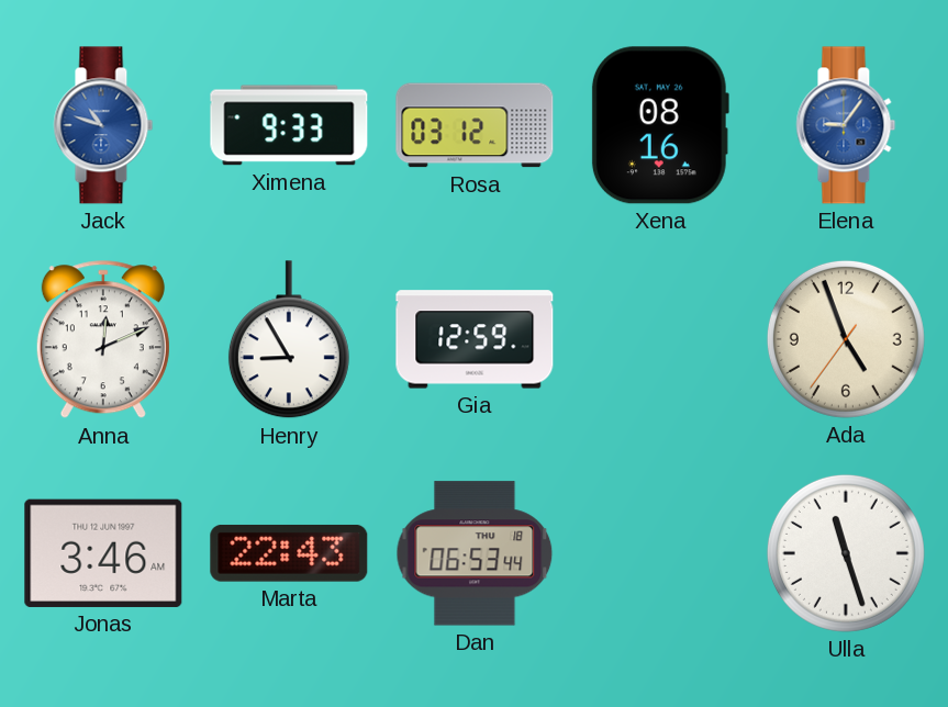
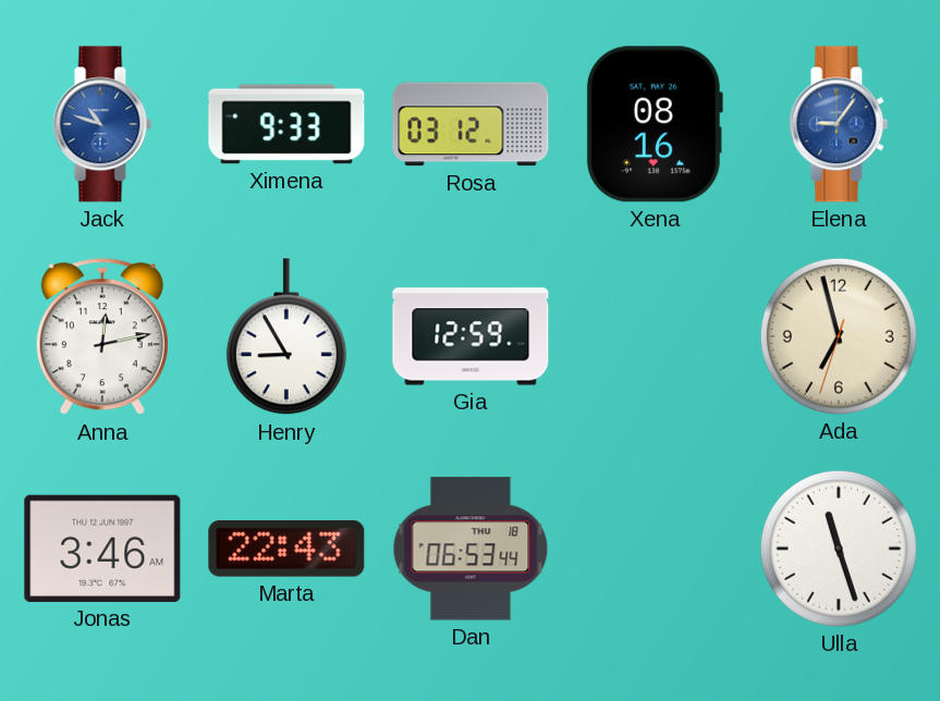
Anna: 12:11 -> 12:13 (102, 337)
Ada: 4:56 -> 6:57 (839, 336)
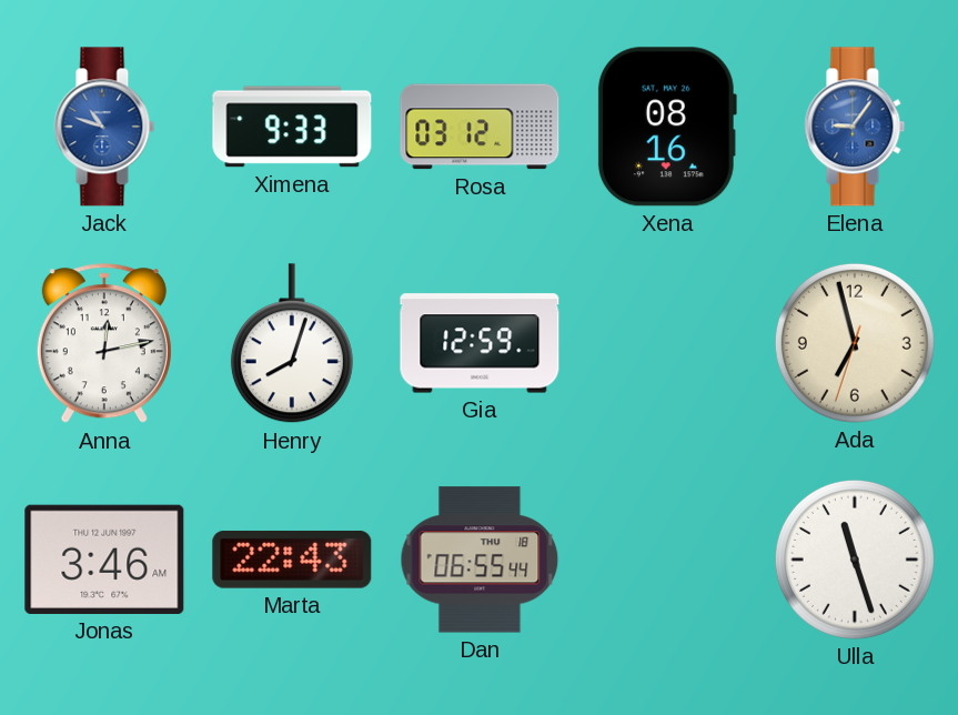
Henry: 8:55 -> 8:03 (292, 344)
Dan: 06:53 -> 06:55 (480, 560)
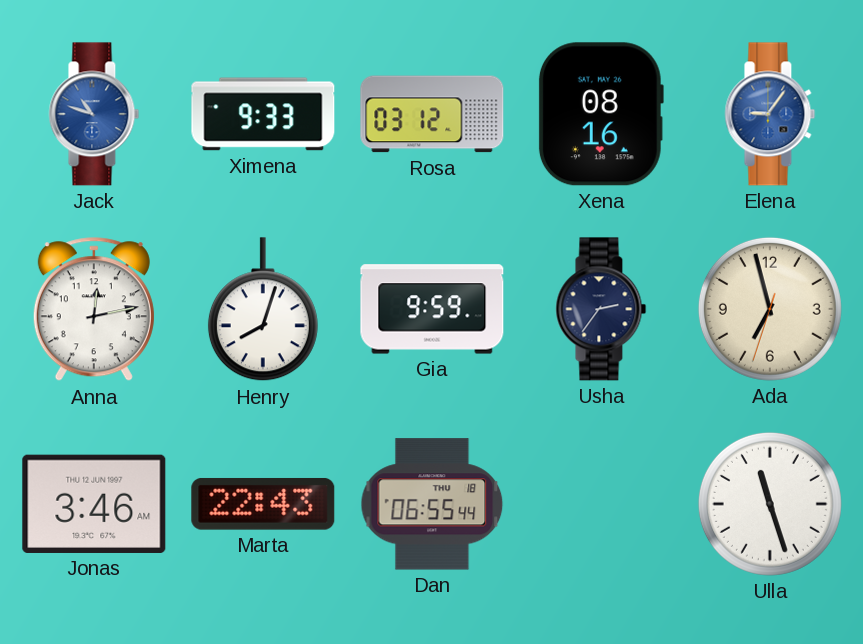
Gia: 12:59 -> 9:59 (432, 309)
Usha: none -> 2:36 (601, 309)
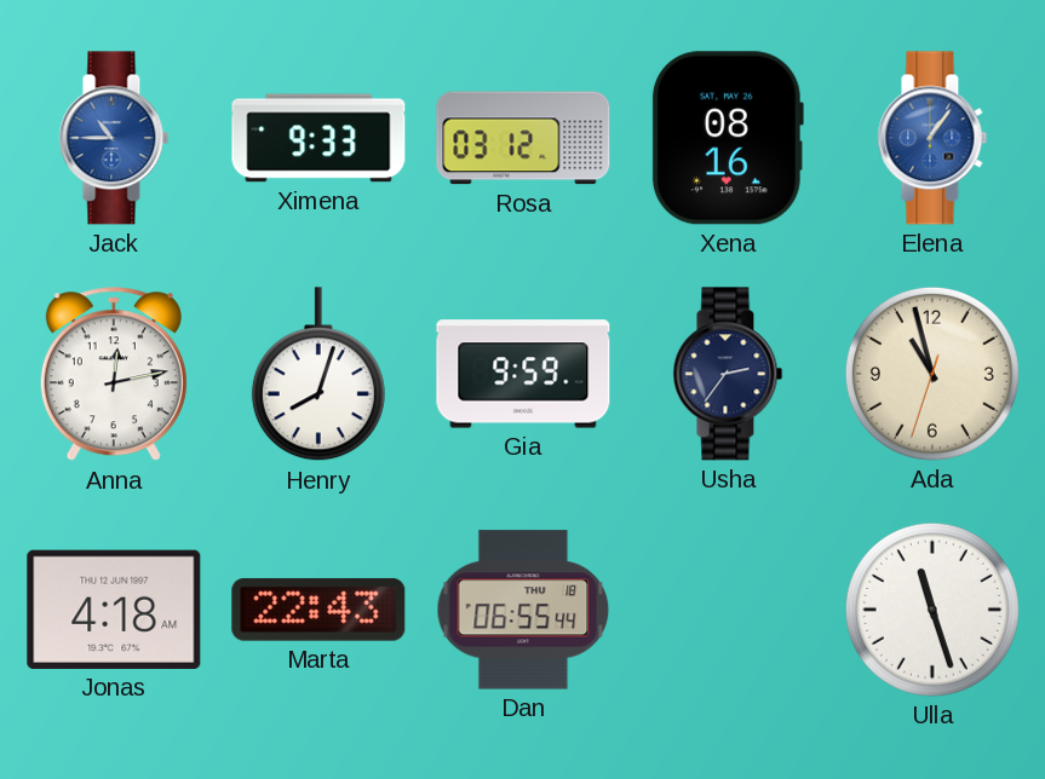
Jack: 10:48 -> 10:45 (114, 138)
Elena: 9:06 -> 1:06 (932, 138)
Ada: 6:57 -> 10:57 (932, 374)
Jonas: 3:46 -> 4:18 (114, 610)
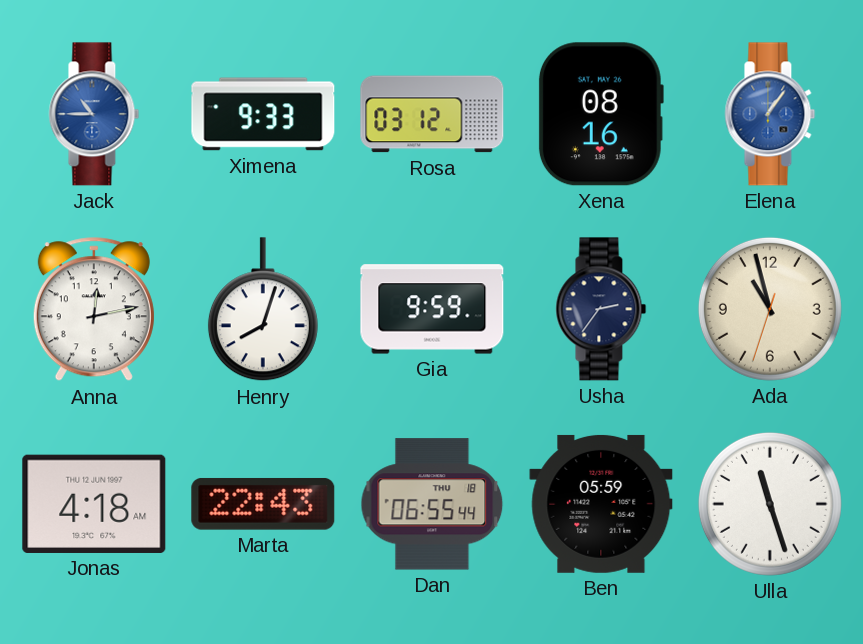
Ben: none -> 05:59 (601, 504)
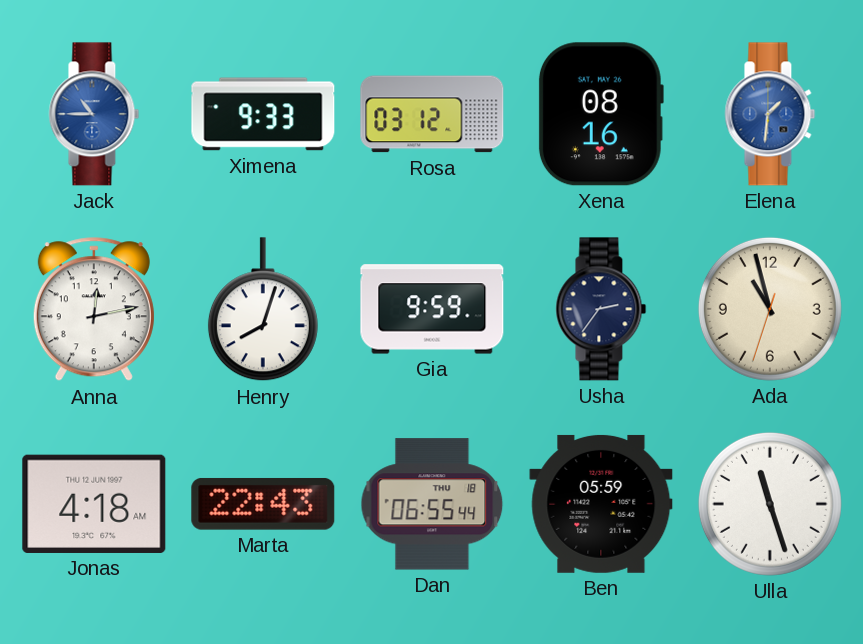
Elena: 1:06 -> 1:31 (770, 114)
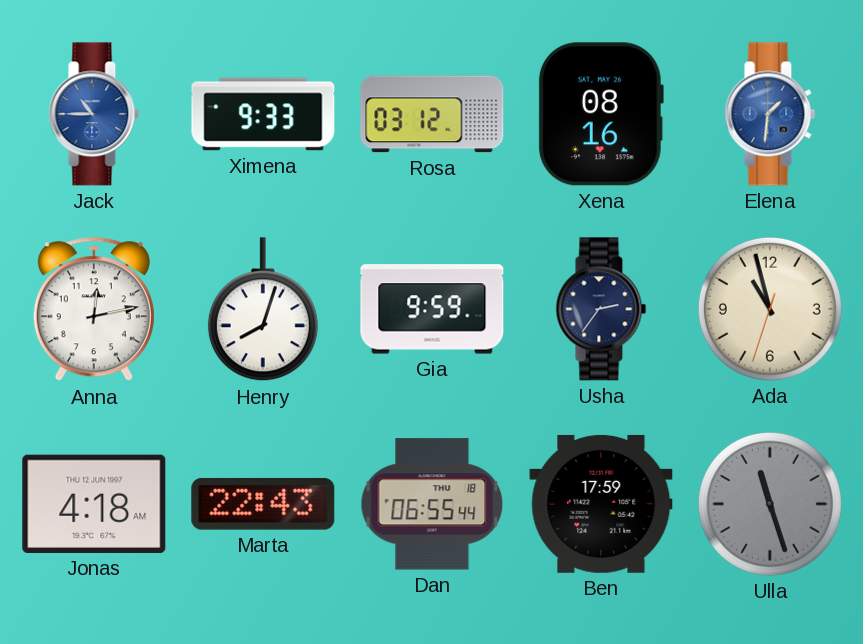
Ben: 05:59 -> 17:59 (601, 504)
Ulla dial: white -> grey (770, 504)
